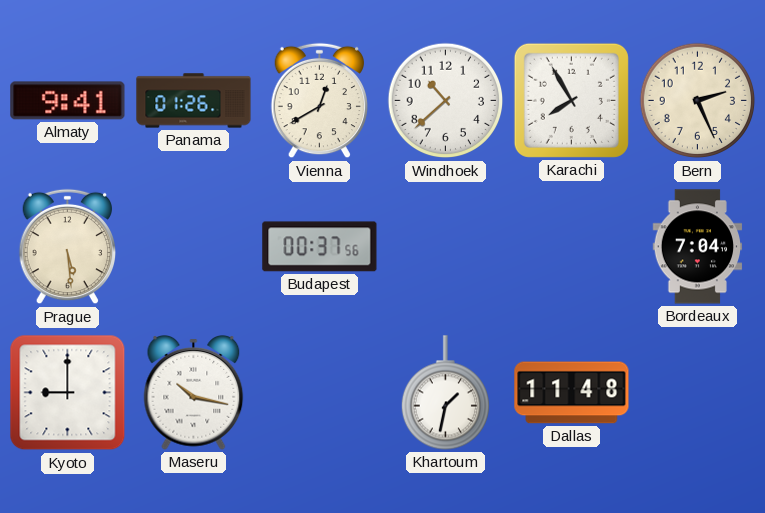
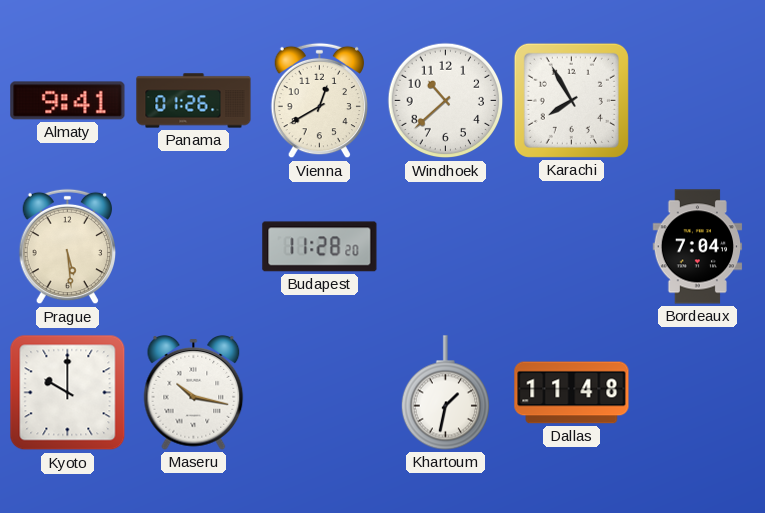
Bern: 2:26 -> none (698, 101)
Budapest: 00:37 -> 11:28 (320, 247)
Kyoto: 9:00 -> 10:00 (68, 393)
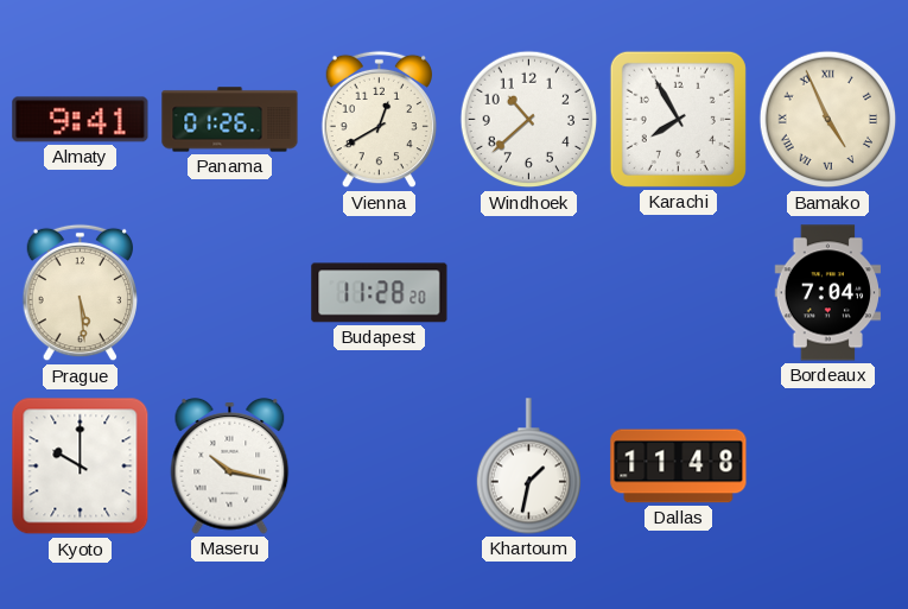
Bamako: none -> 4:56 (828, 120)
